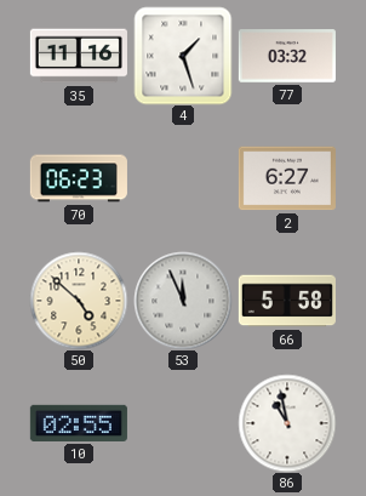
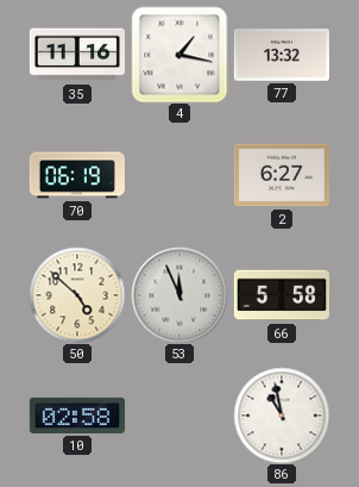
4: 1:27 -> 1:17 (179, 55)
77: 03:32 -> 13:32 (282, 55)
70: 06:23 -> 06:19 (77, 175)
10: 02:55 -> 02:58 (77, 416)
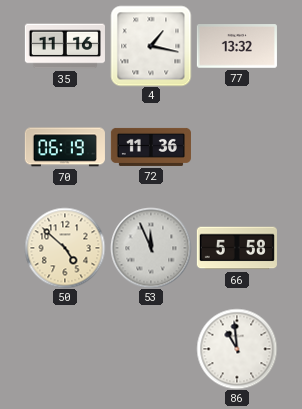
72: none -> 11:36 (151, 147)
2: 6:27 -> none (282, 175)
10: 02:58 -> none (77, 416)
86: 10:58 -> 10:59 (237, 349)
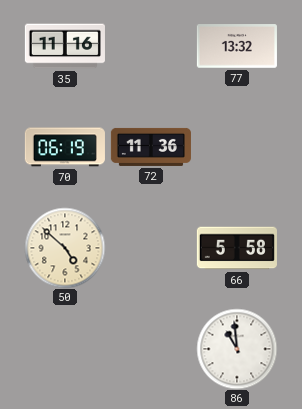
4: 1:17 -> none (151, 46)
53: 11:56 -> none (151, 248)
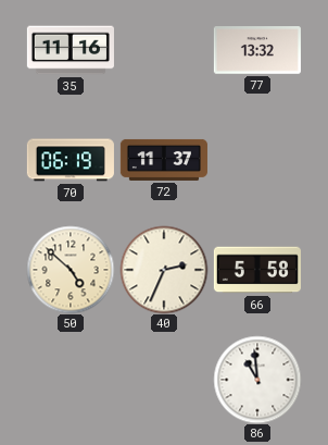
72: 11:36 -> 11:37 (164, 160)
40: none -> 2:34 (164, 270)
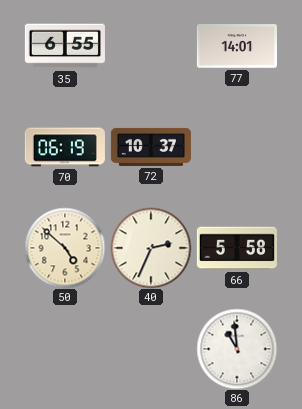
35: 11:16 -> 6:55 (65, 46)
77: 13:32 -> 14:01 (237, 46)
72: 11:37 -> 10:37 (151, 147)
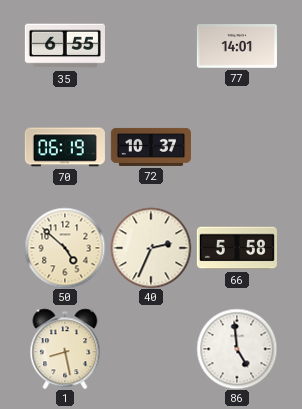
1: none -> 8:28 (65, 349)
86: 10:59 -> 4:59 (237, 349)
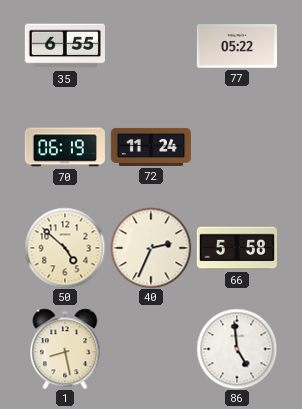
77: 14:01 -> 05:22 (237, 46)
72: 10:37 -> 11:24 (151, 147)
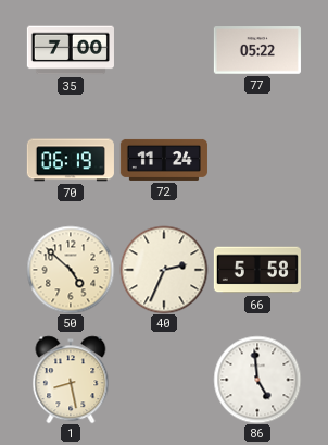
35: 6:55 -> 7:00 (71, 50)
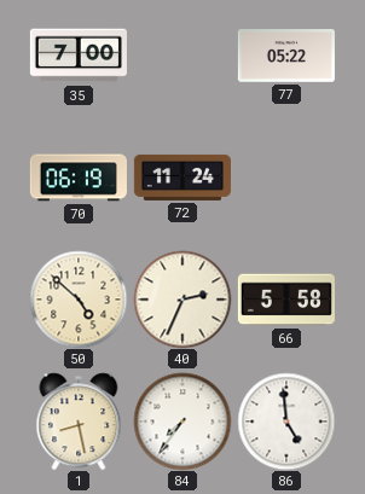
84: none -> 7:36 (182, 422)
